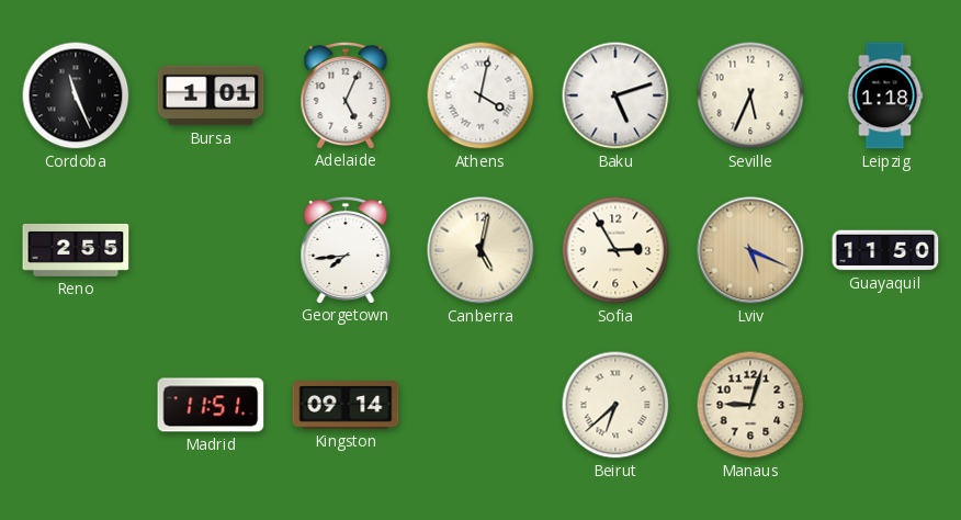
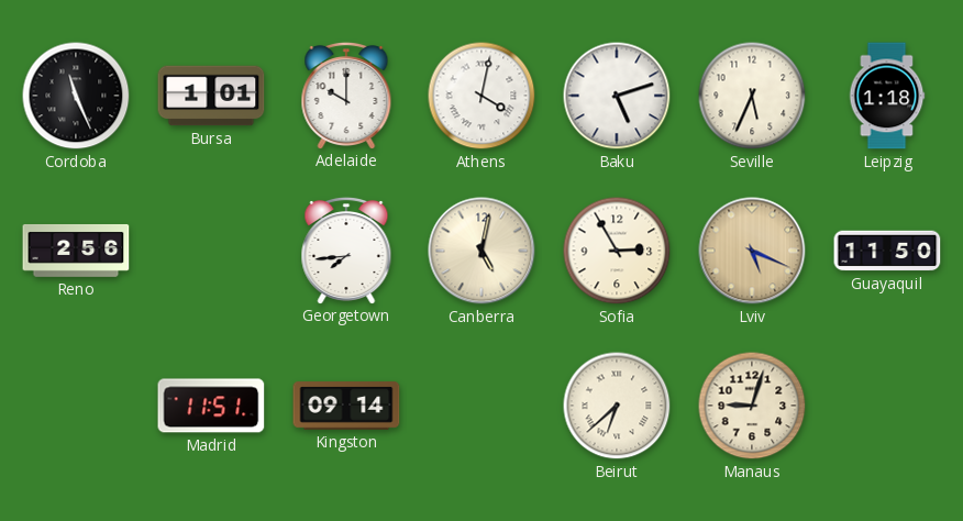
Adelaide: 5:04 -> 10:00 (346, 95)
Reno: 2:55 -> 2:56 (76, 251)
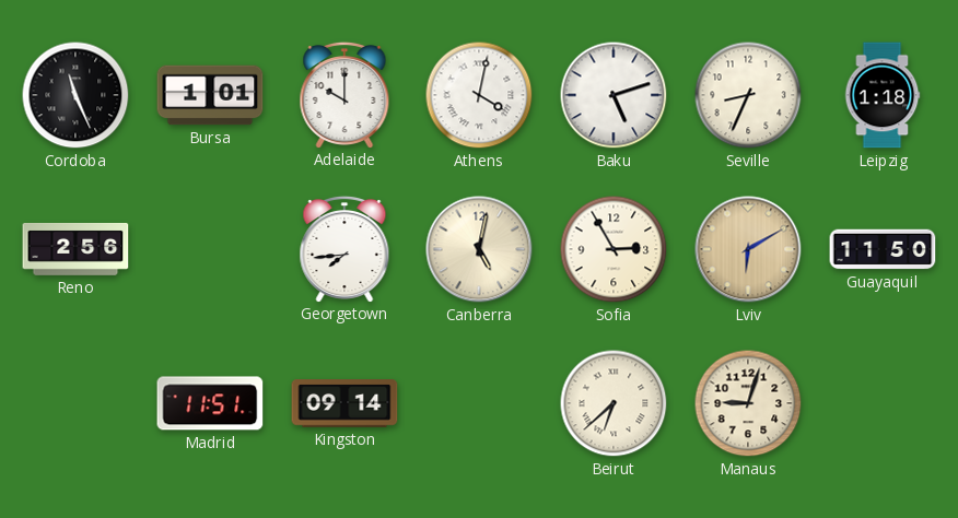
Seville: 5:34 -> 8:34 (748, 95)
Lviv: 5:19 -> 6:10 (748, 249)
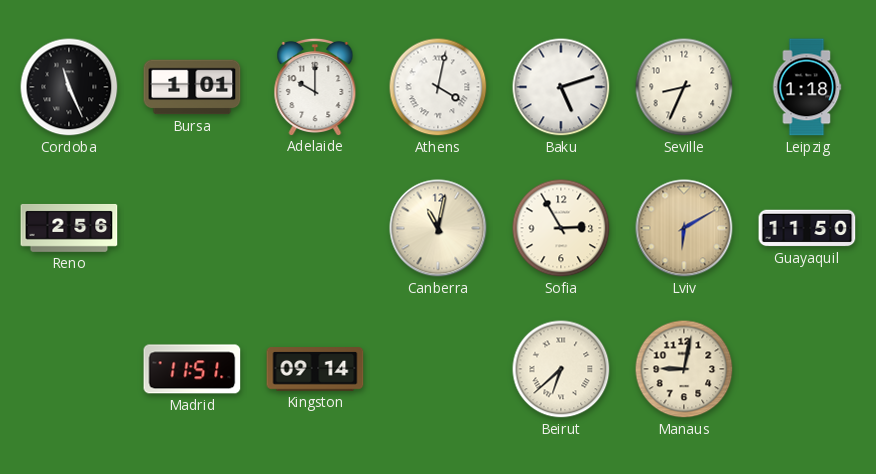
Georgetown: 7:44 -> none (344, 248)
Canberra: 5:02 -> 11:02 (438, 228)
Manaus: 9:03 -> 9:02 (684, 369)
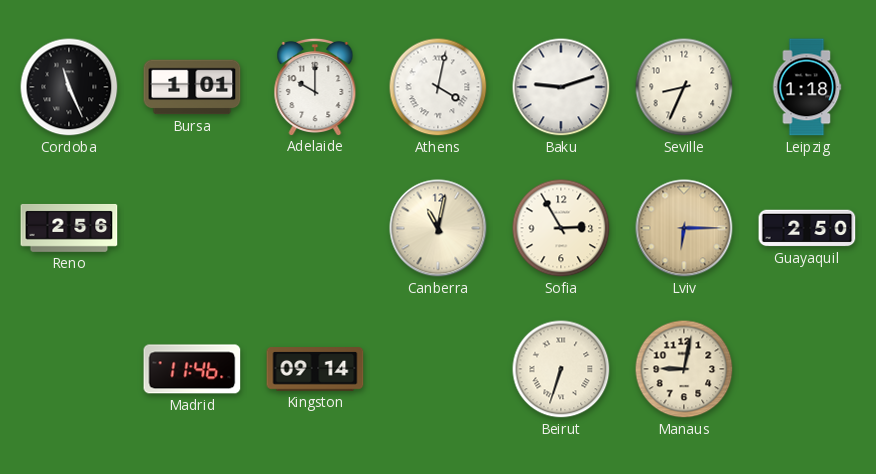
Baku: 5:12 -> 9:12 (561, 87)
Lviv: 6:10 -> 6:15 (684, 228)
Guayaquil: 11:50 -> 2:50 (807, 228)
Madrid: 11:51 -> 11:46 (192, 369)
Beirut: 6:38 -> 6:33 (561, 369)
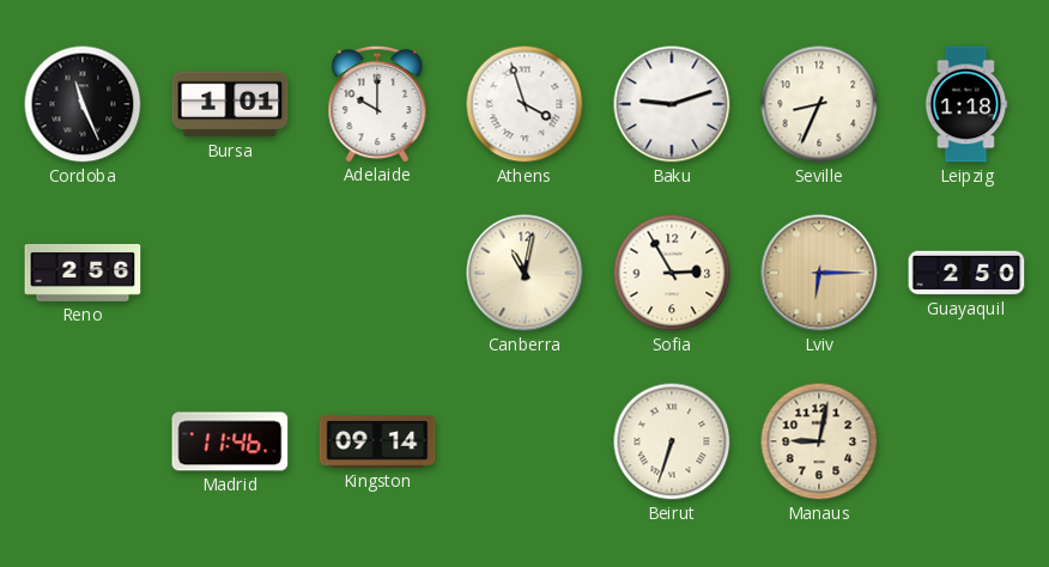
Athens: 4:02 -> 3:57 (524, 104)
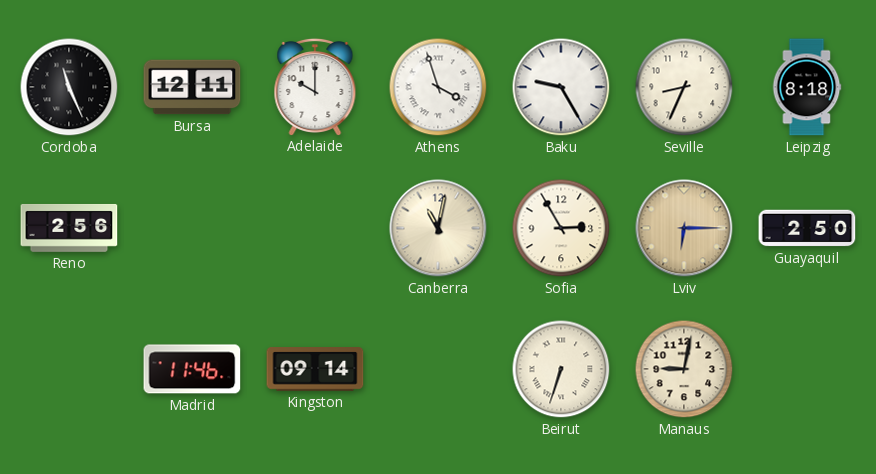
Bursa: 1:01 -> 12:11 (192, 87)
Baku: 9:12 -> 9:25 (561, 87)
Leipzig: 1:18 -> 8:18 (807, 87)
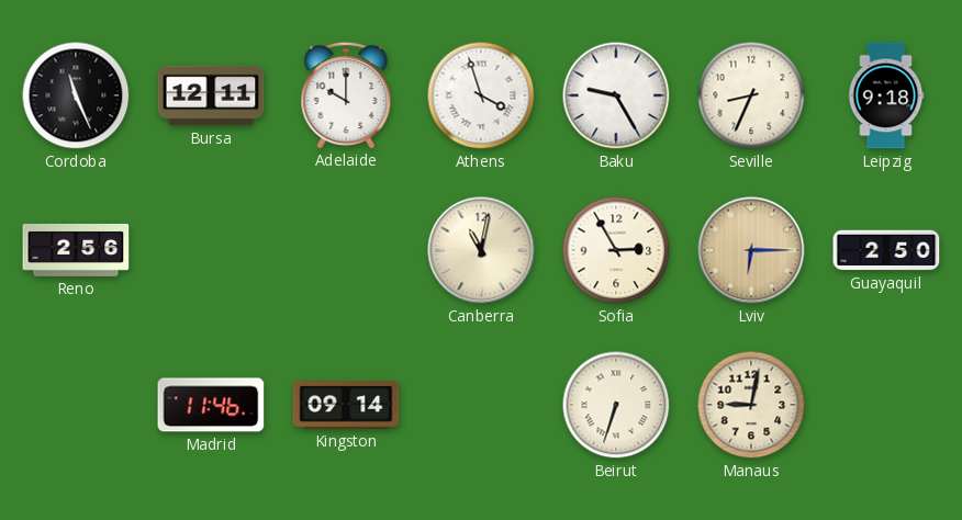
Leipzig: 8:18 -> 9:18 (886, 95)
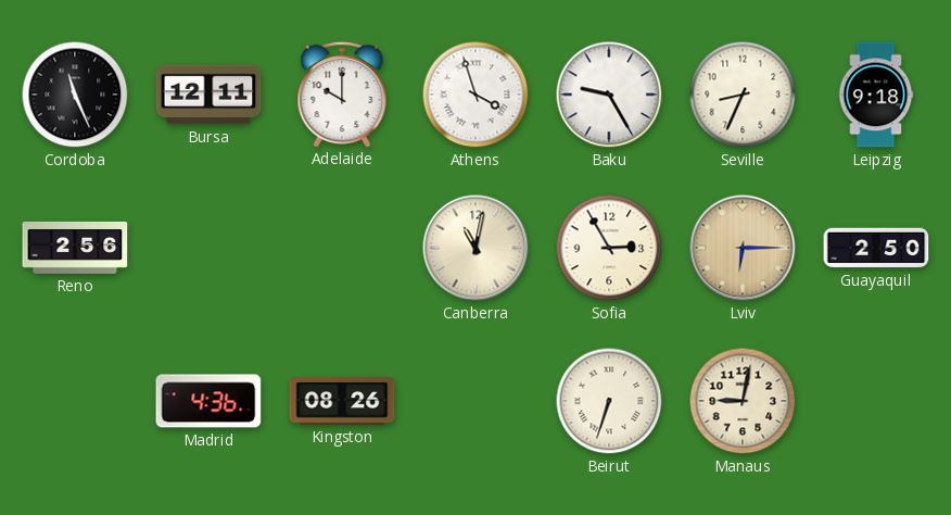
Madrid: 11:46 -> 4:36 (208, 401)
Kingston: 09:14 -> 08:26 (342, 401)
